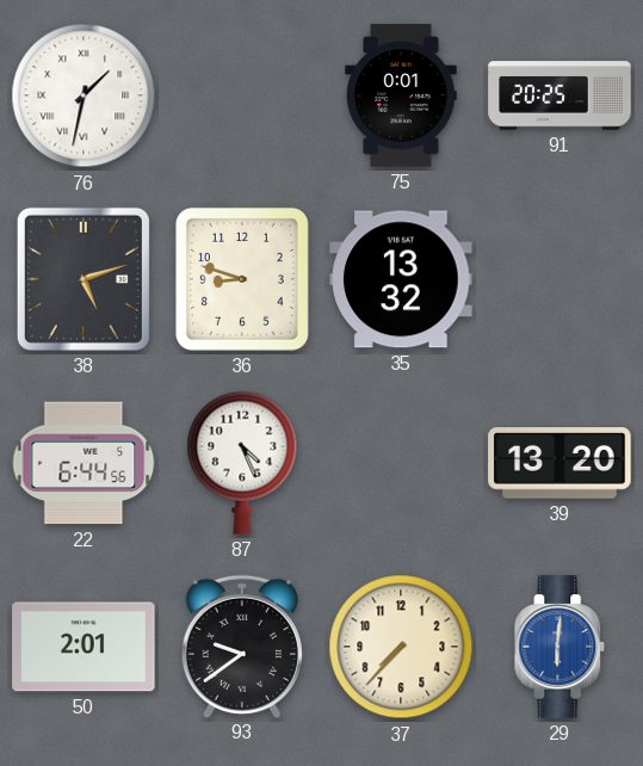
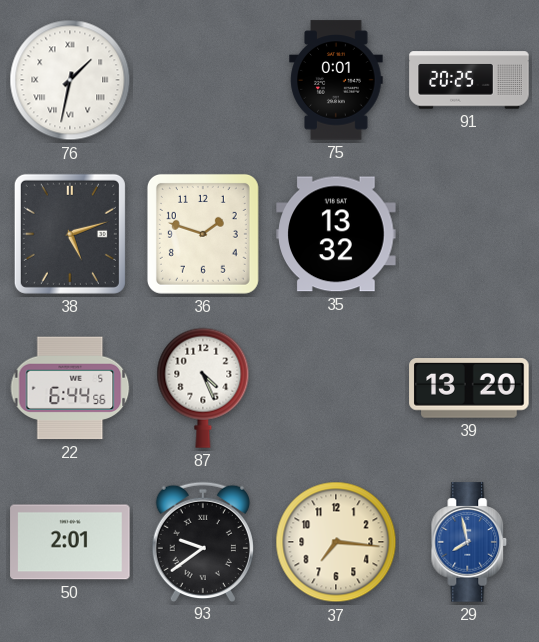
36: 8:48 -> 1:48 (203, 234)
37: 7:37 -> 7:16 (336, 542)
29: 6:01 -> 7:58 (469, 542)
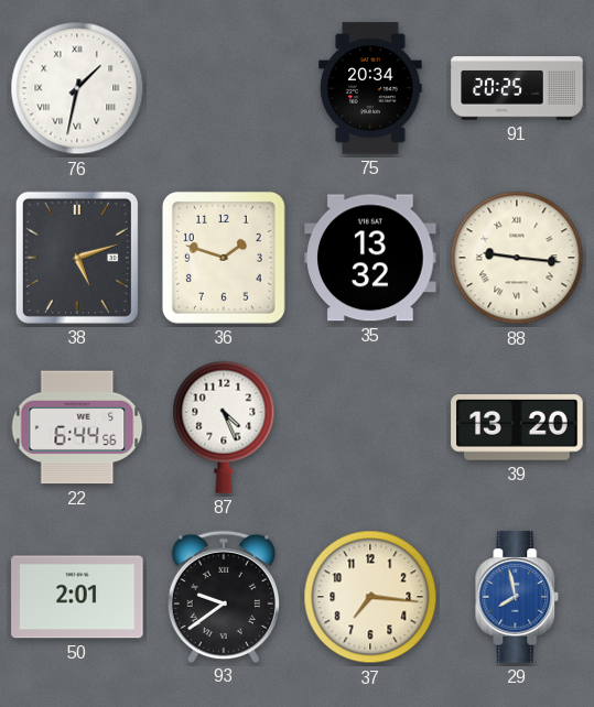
75: 0:01 -> 20:34 (370, 88)
88: none -> 9:16 (517, 258)
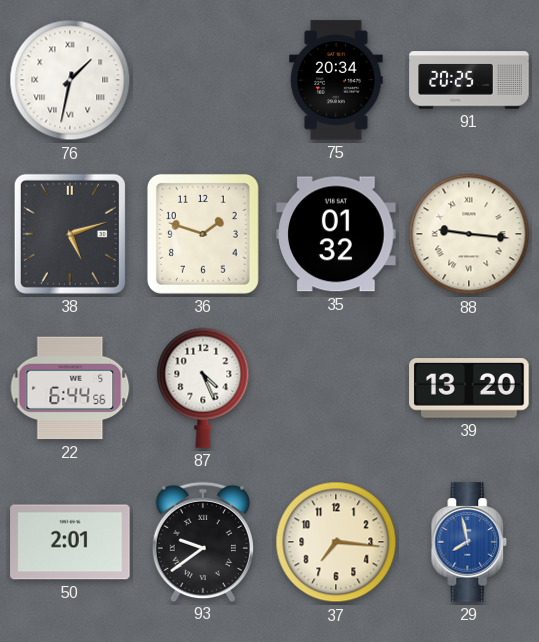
35: 13:32 -> 01:32 (336, 234)
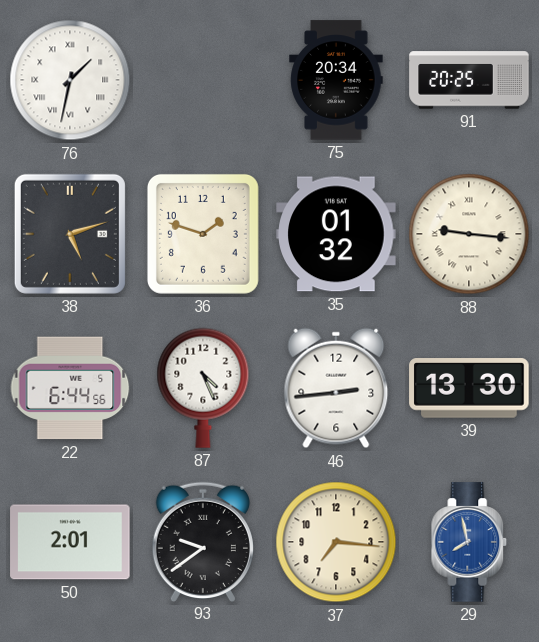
46: none -> 2:44 (336, 388)
39: 13:20 -> 13:30 (469, 388)
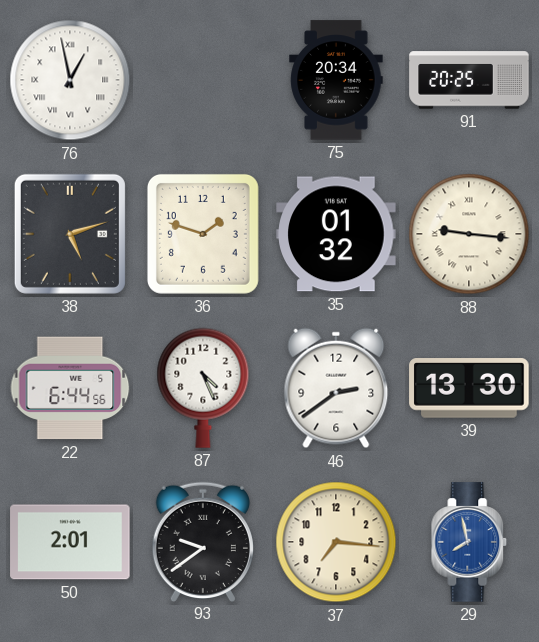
76: 1:32 -> 12:58 (70, 80)
46: 2:44 -> 2:39 (336, 388)
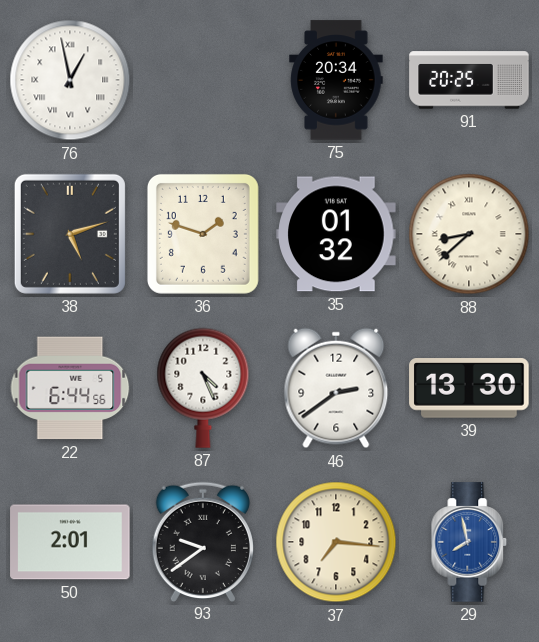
88: 9:16 -> 8:38 (469, 234)
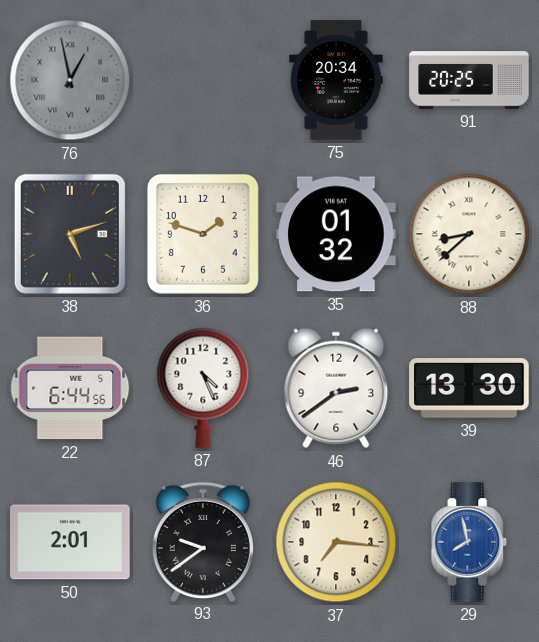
76 dial: white -> grey (70, 80)
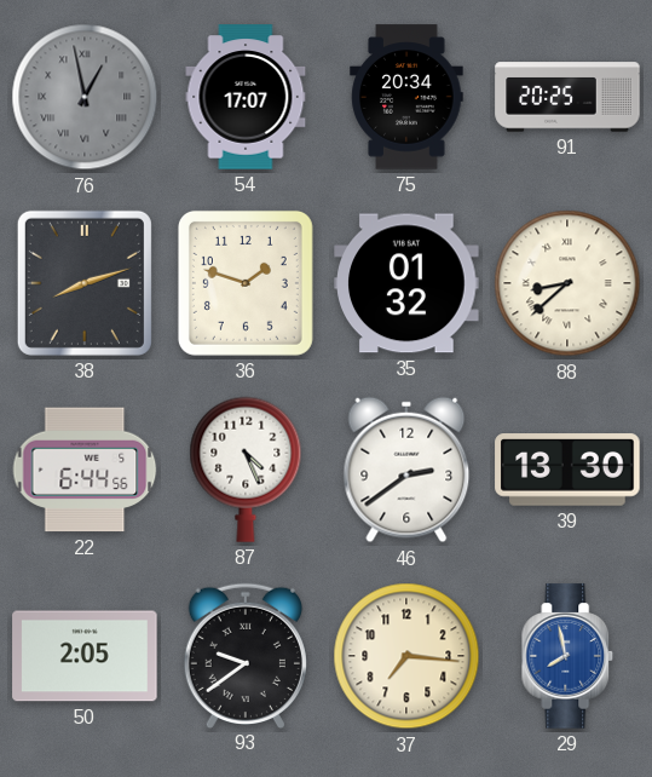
54: none -> 17:07 (246, 97)
38: 5:12 -> 8:12 (85, 283)
50: 2:01 -> 2:05 (85, 656)
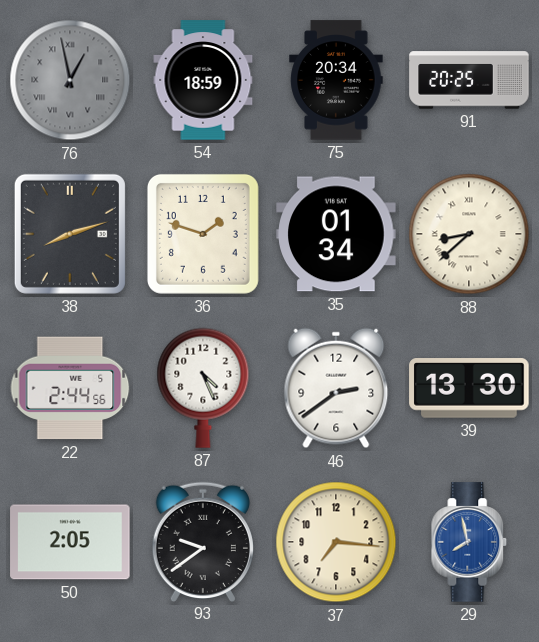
54: 17:07 -> 18:59 (203, 80)
35: 01:32 -> 01:34 (336, 234)
22: 6:44 -> 2:44 (70, 388)
